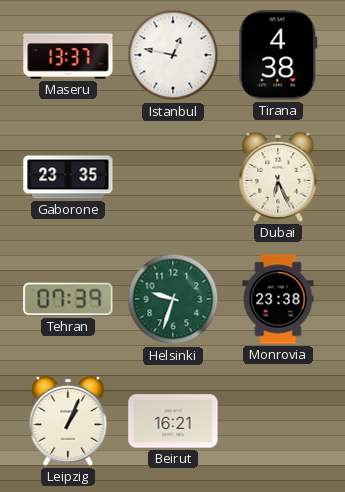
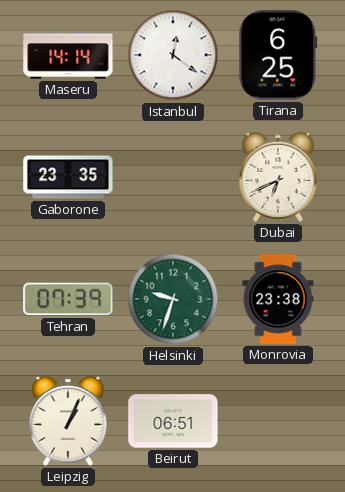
Maseru: 13:37 -> 14:14 (68, 55)
Istanbul: 12:47 -> 12:21 (173, 55)
Tirana: 4:38 -> 6:25 (278, 55)
Dubai: 6:26 -> 6:41 (278, 177)
Beirut: 16:21 -> 06:51 (173, 421)
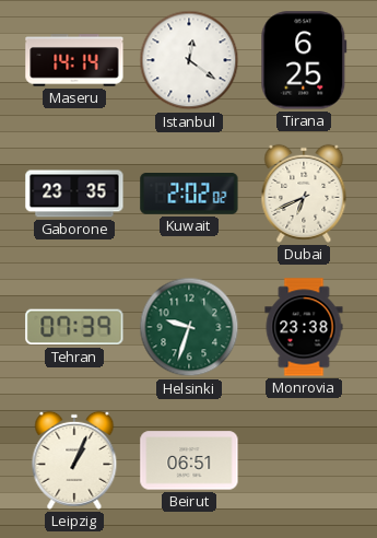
Kuwait: none -> 2:02 (189, 195)
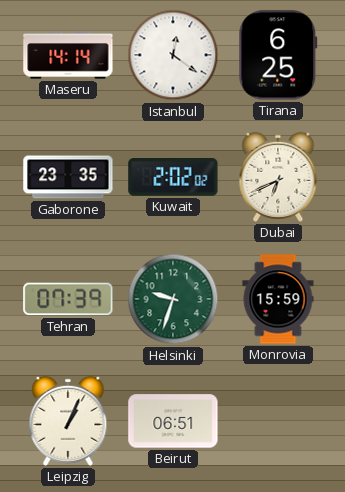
Monrovia: 23:38 -> 15:59 (278, 299)
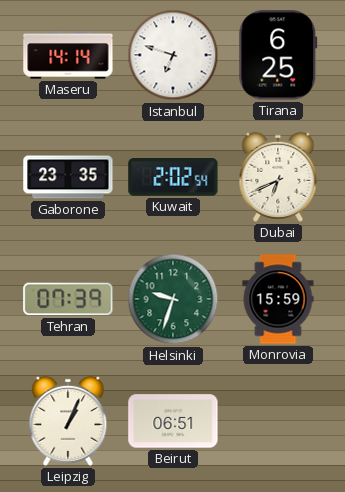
Istanbul: 12:21 -> 6:48 (173, 55)
Kuwait: 2:02:02 -> 2:02:54 (173, 178)
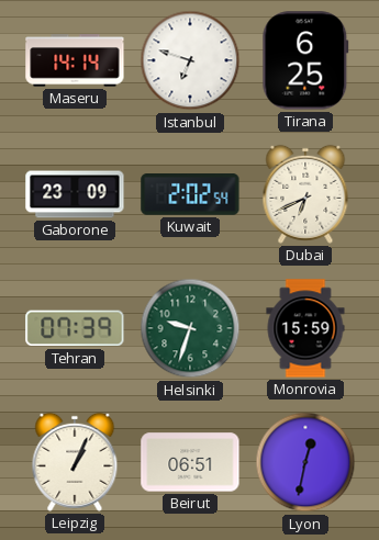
Gaborone: 23:35 -> 23:09 (75, 194)
Lyon: none -> 12:32 (305, 462)
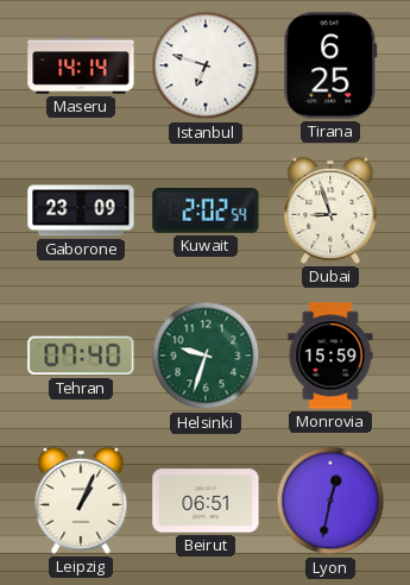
Dubai: 6:41 -> 8:57 (330, 210)
Tehran: 07:39 -> 07:40 (81, 356)
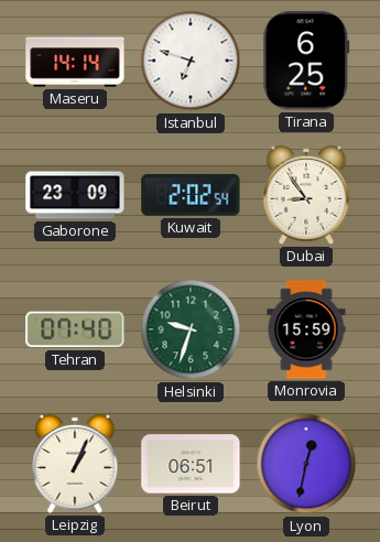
Dubai: 8:57 -> 8:54 (306, 195)
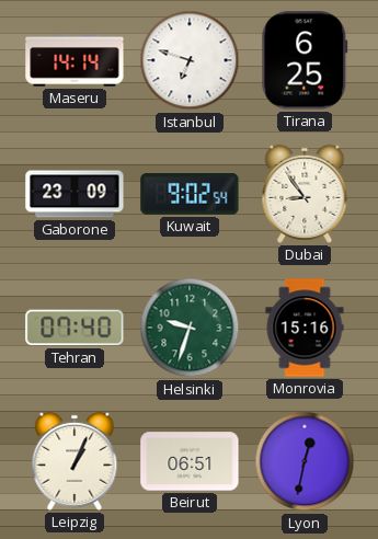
Kuwait: 2:02 -> 9:02 (190, 195)
Monrovia: 15:59 -> 15:16 (305, 328)
